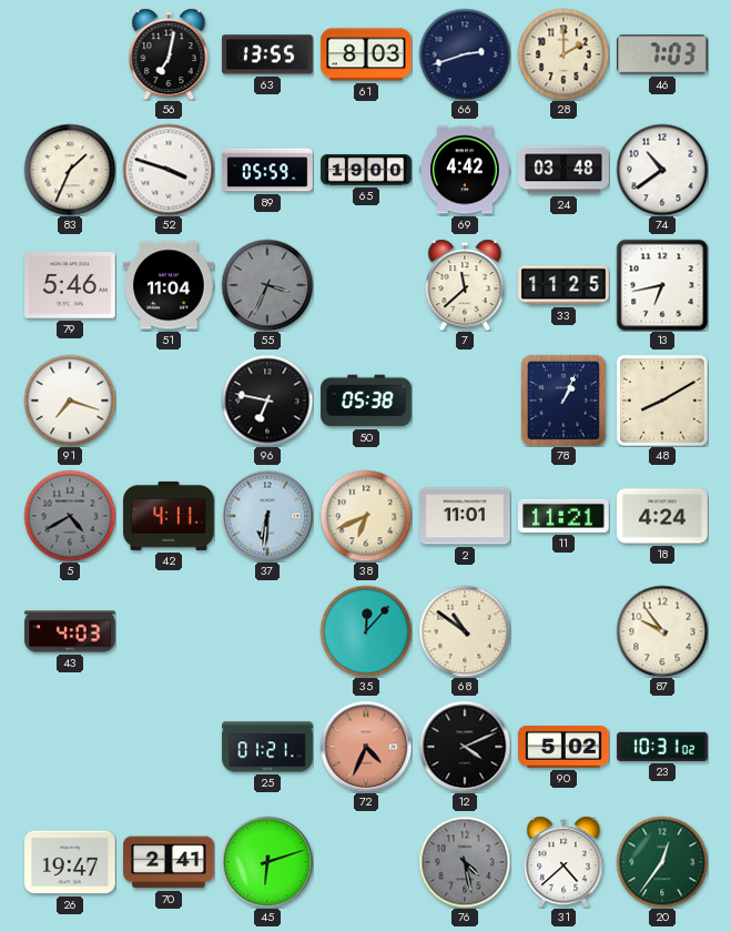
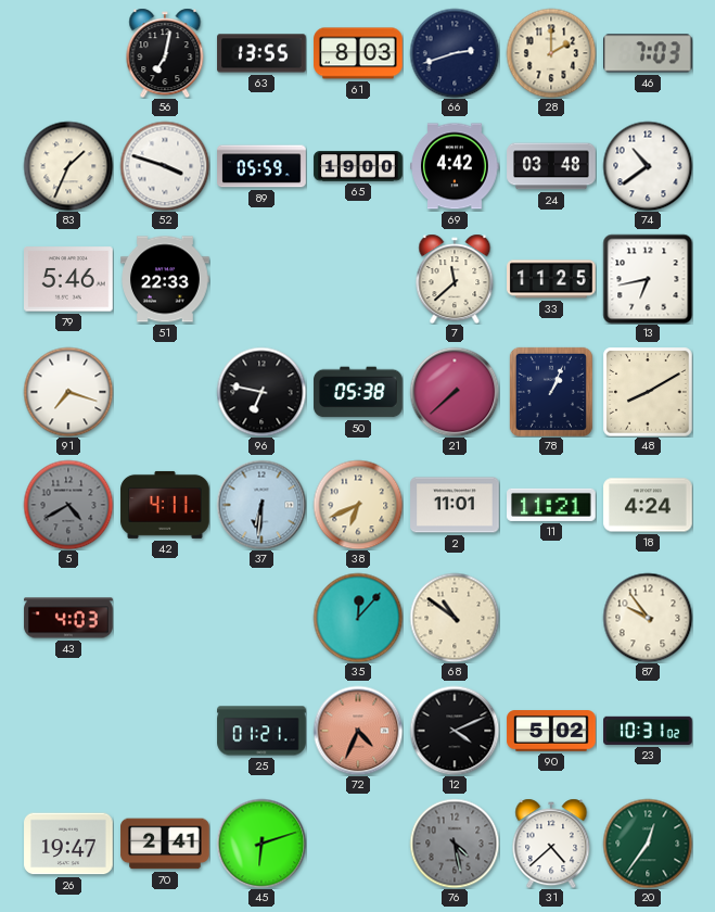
51: 11:04 -> 22:33 (165, 279)
55: 3:34 -> none (267, 285)
21: none -> 7:38 (455, 392)
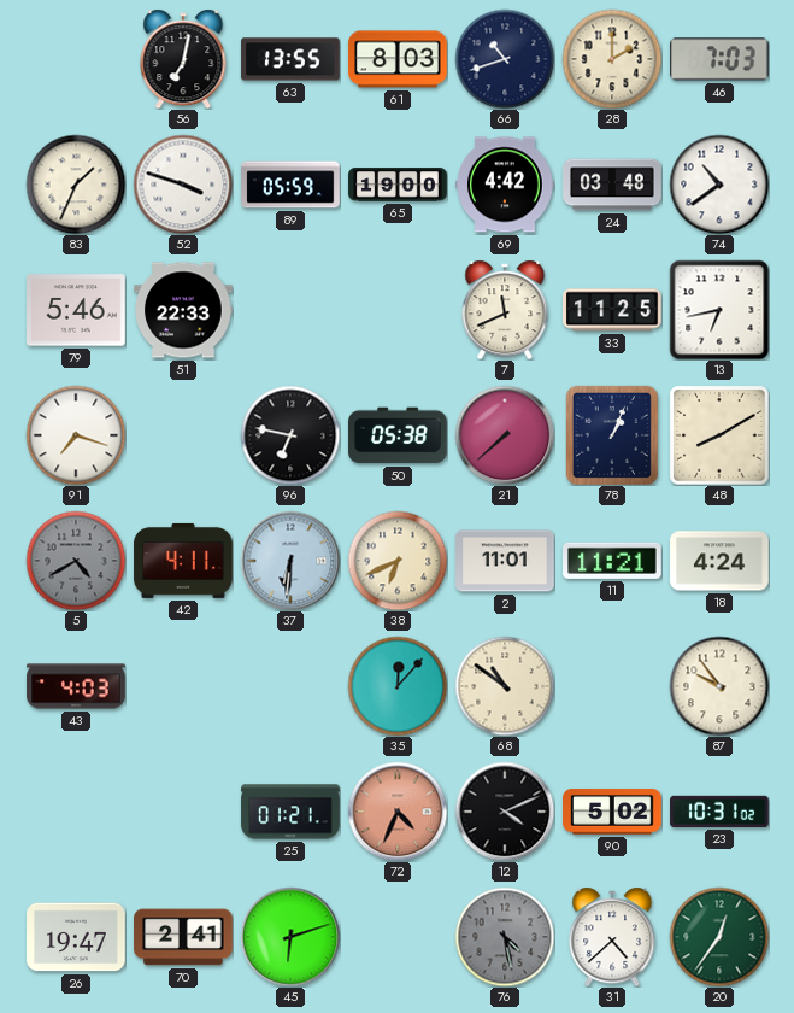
66: 2:42 -> 10:42 (505, 59)
7: 11:38 -> 11:41 (505, 310)
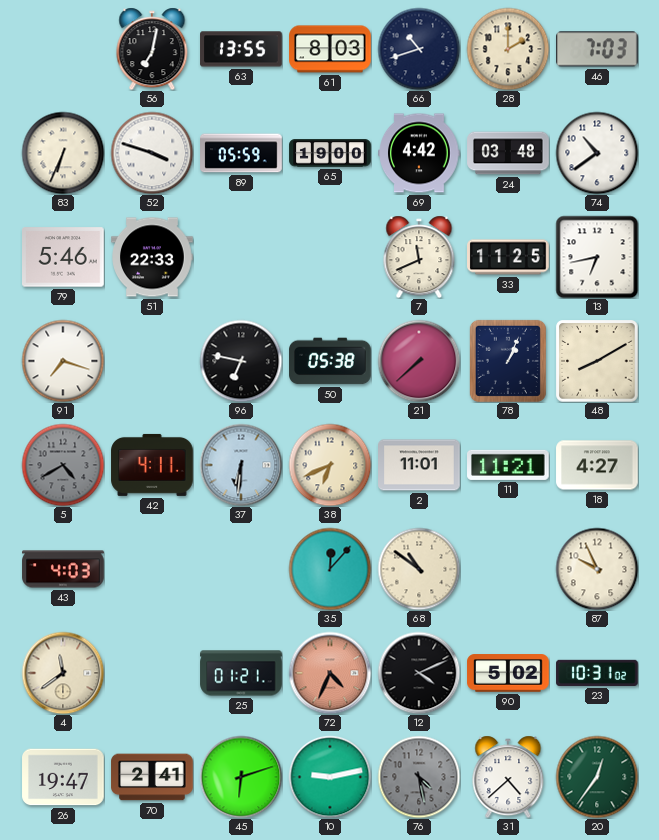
83: 1:34 -> 6:34 (63, 153)
18: 4:24 -> 4:27 (597, 465)
87: 9:54 -> 9:56 (597, 569)
4: none -> 11:39 (63, 673)
10: none -> 9:13 (330, 777)
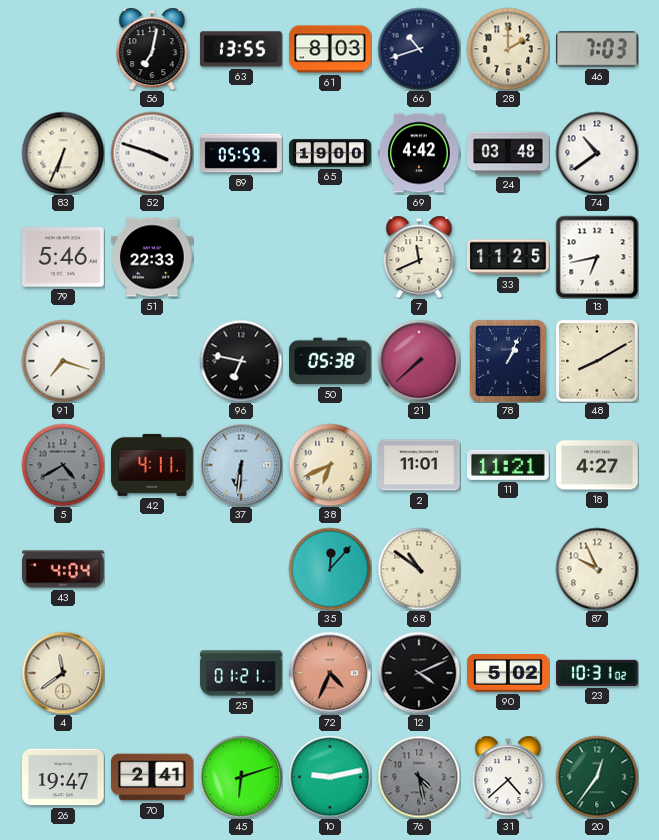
43: 4:03 -> 4:04 (63, 569)
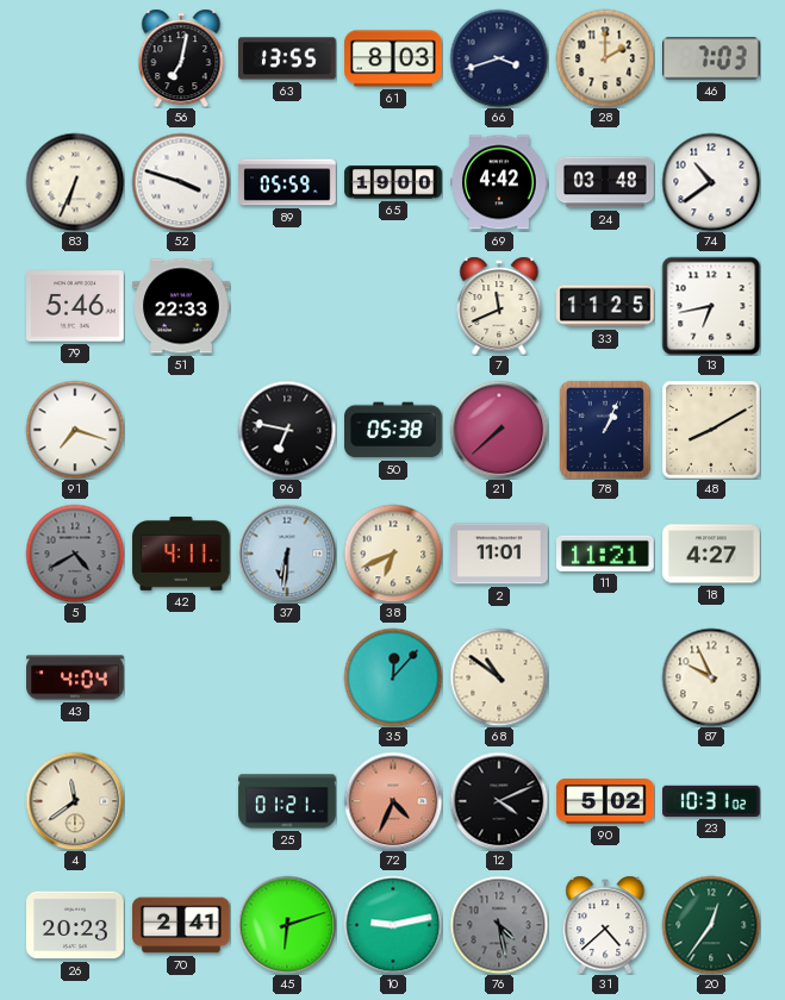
66: 10:42 -> 3:42 (499, 58)
26: 19:47 -> 20:23 (75, 925)
